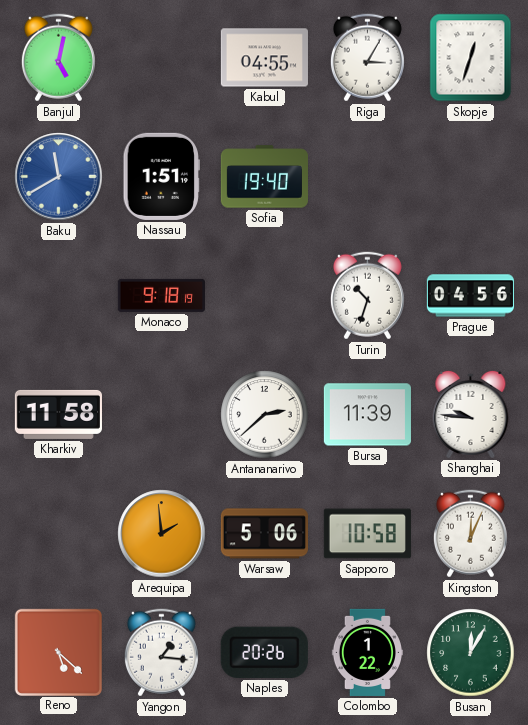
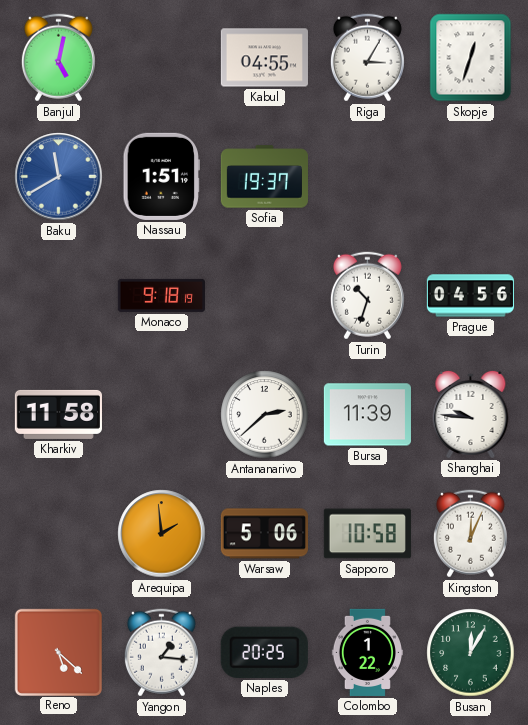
Sofia: 19:40 -> 19:37 (264, 177)
Naples: 20:26 -> 20:25 (264, 652)
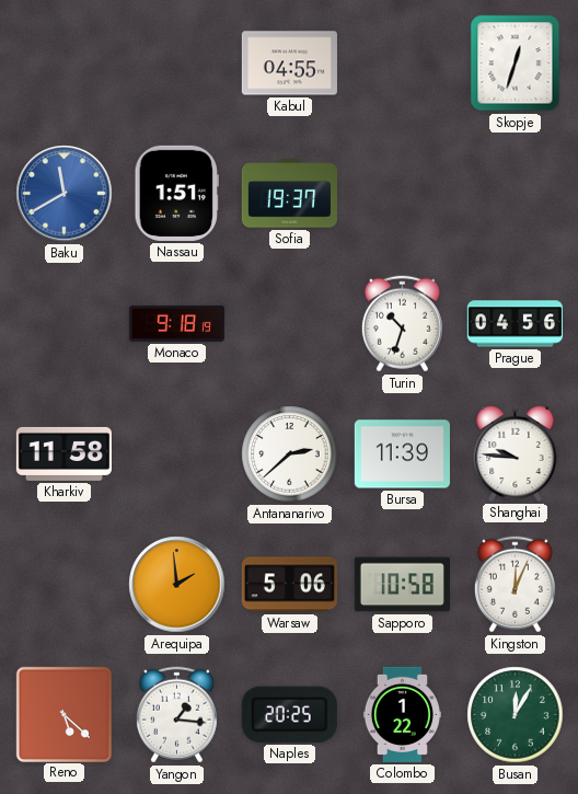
Banjul: 5:02 -> none (58, 58)
Riga: 3:05 -> none (367, 58)
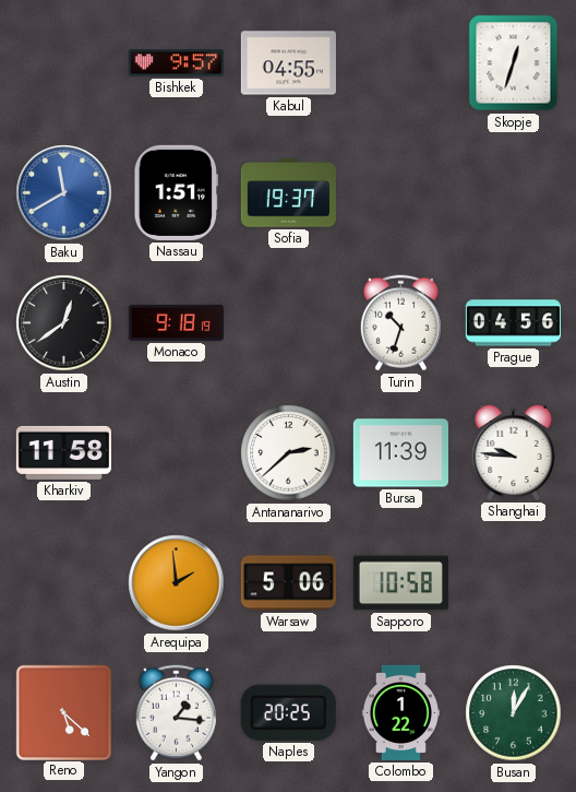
Bishkek: none -> 9:57 (176, 63)
Austin: none -> 12:39 (64, 323)
Kingston: 12:04 -> none (515, 585)
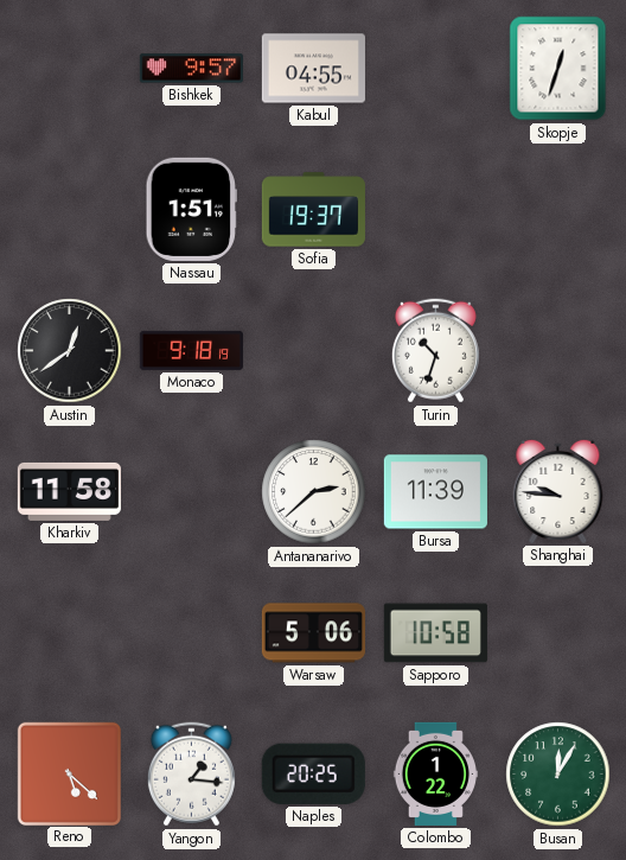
Baku: 11:40 -> none (64, 193)
Prague: 04:56 -> none (513, 323)
Arequipa: 1:59 -> none (177, 583)
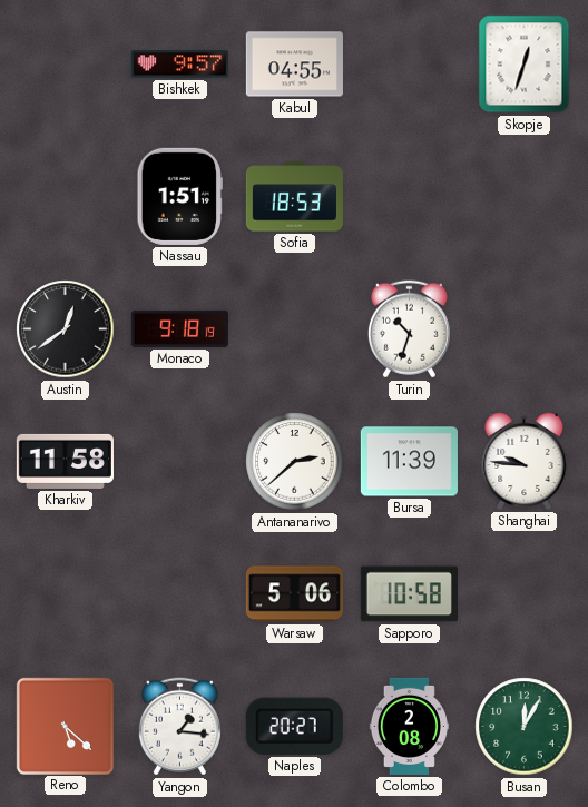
Sofia: 19:37 -> 18:53 (294, 197)
Naples: 20:25 -> 20:27 (294, 726)
Colombo: 1:22 -> 2:08 (409, 726)
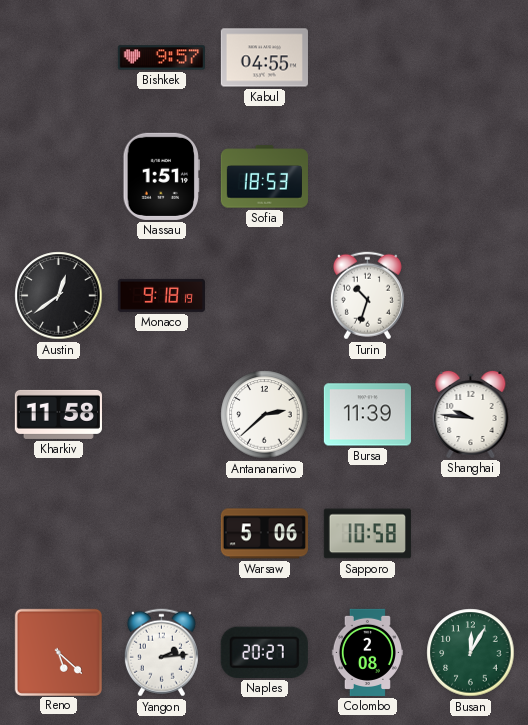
Skopje: 12:33 -> none (525, 65)
Yangon: 1:16 -> 2:14 (161, 653)
